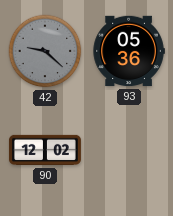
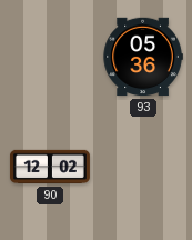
42: 9:22 -> none (45, 51)
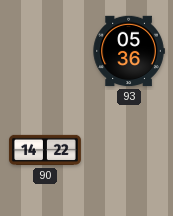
90: 12:02 -> 14:22 (45, 150)
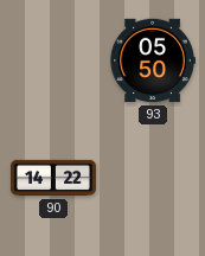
93: 05:36 -> 05:50 (153, 60)
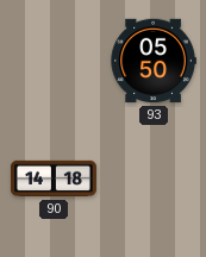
90: 14:22 -> 14:18 (54, 178)
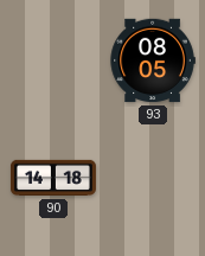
93: 05:50 -> 08:05 (153, 60)
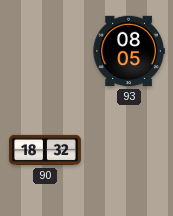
90: 14:18 -> 18:32 (45, 150)
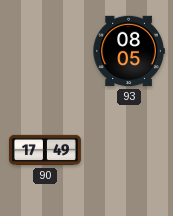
90: 18:32 -> 17:49 (45, 150)
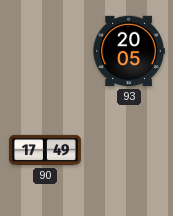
93: 08:05 -> 20:05 (129, 51)
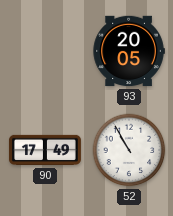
52: none -> 10:55 (129, 150)
